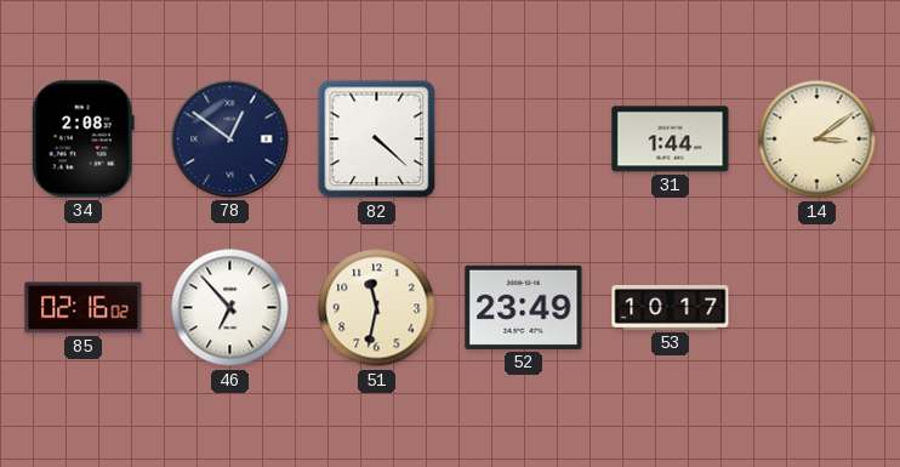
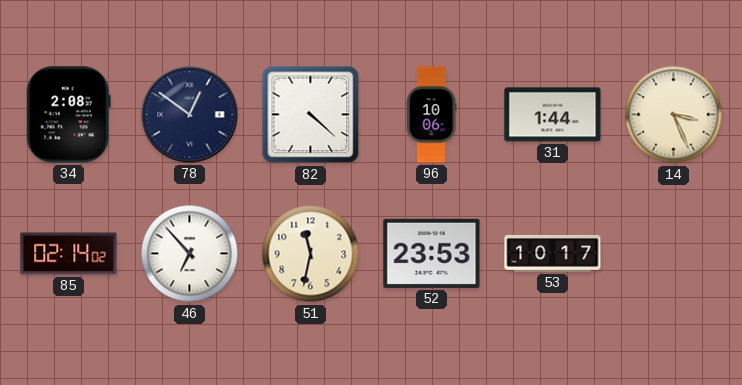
96: none -> 10:06 (431, 115)
14: 3:09 -> 3:26 (674, 115)
85: 02:16 -> 02:14 (69, 254)
52: 23:49 -> 23:53 (432, 253)
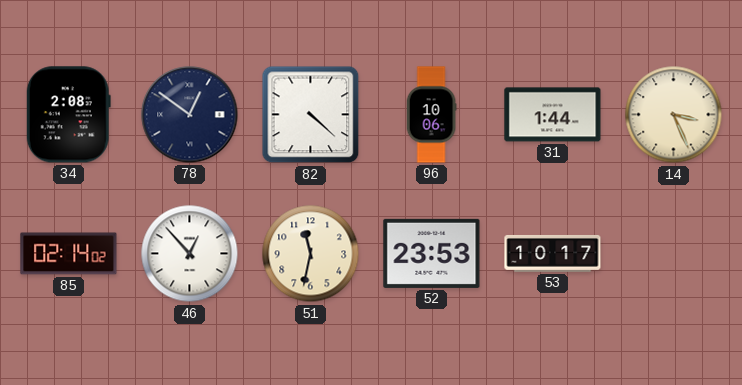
46: 6:53 -> 12:53 (190, 254)
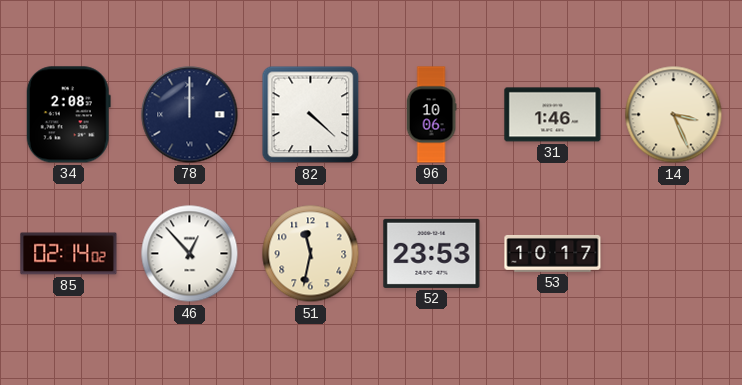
78: 12:51 -> 12:00 (190, 115)
31: 1:44 -> 1:46 (553, 115)
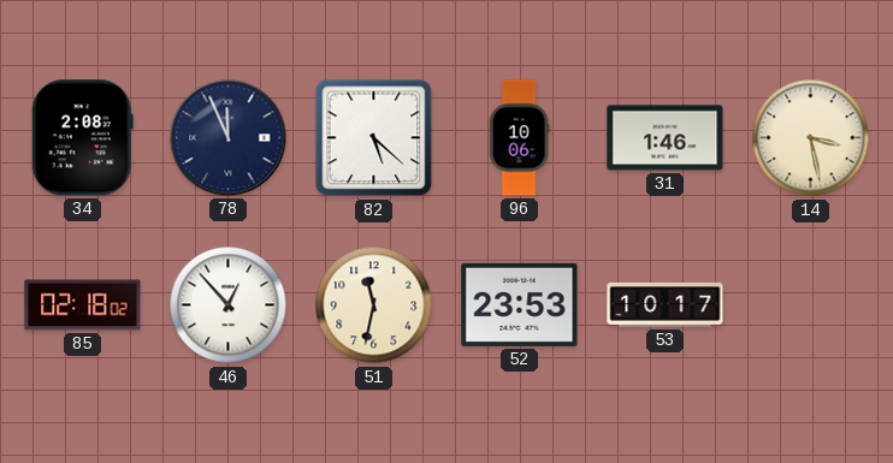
78: 12:00 -> 11:56 (229, 138)
82: 4:22 -> 5:22 (374, 138)
14: 3:26 -> 3:28 (811, 138)
85: 02:14 -> 02:18 (83, 305)
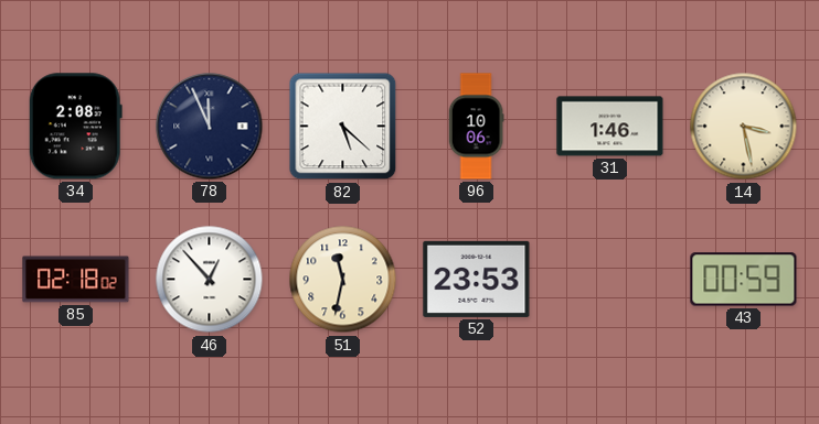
53: 10:17 -> none (666, 304)
43: none -> 00:59 (744, 280)
